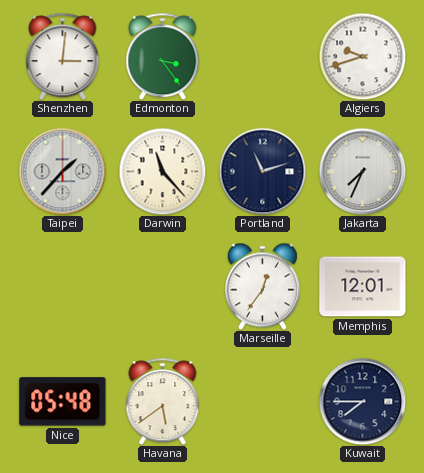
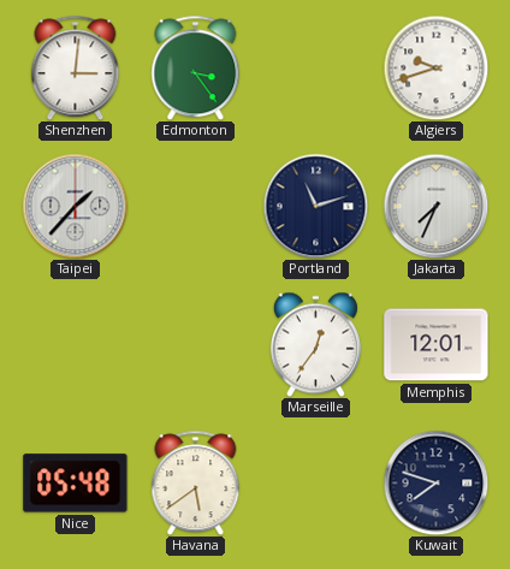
Darwin: 11:23 -> none (162, 171)
Kuwait: 7:45 -> 7:48 (435, 482)
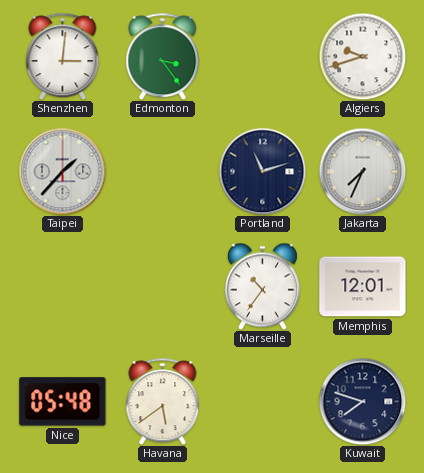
Marseille: 12:36 -> 10:36 (262, 286)
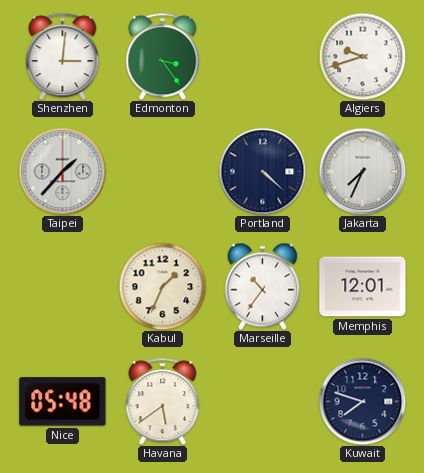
Portland: 11:12 -> 4:22 (262, 171)
Kabul: none -> 1:34 (162, 286)
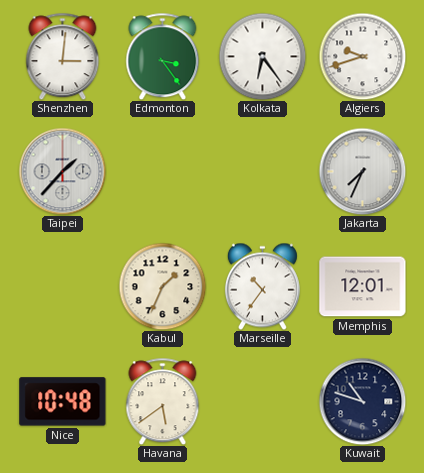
Kolkata: none -> 6:24 (262, 56)
Portland: 4:22 -> none (262, 171)
Nice: 05:48 -> 10:48 (63, 402)
Kuwait: 7:48 -> 10:48 (362, 401)
